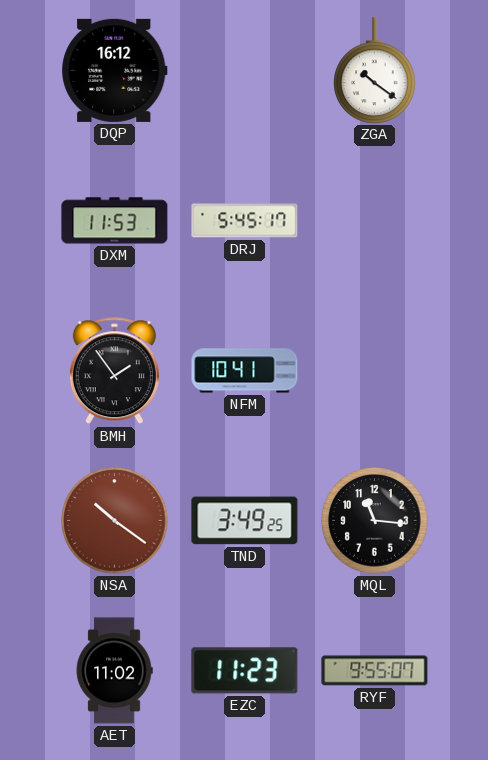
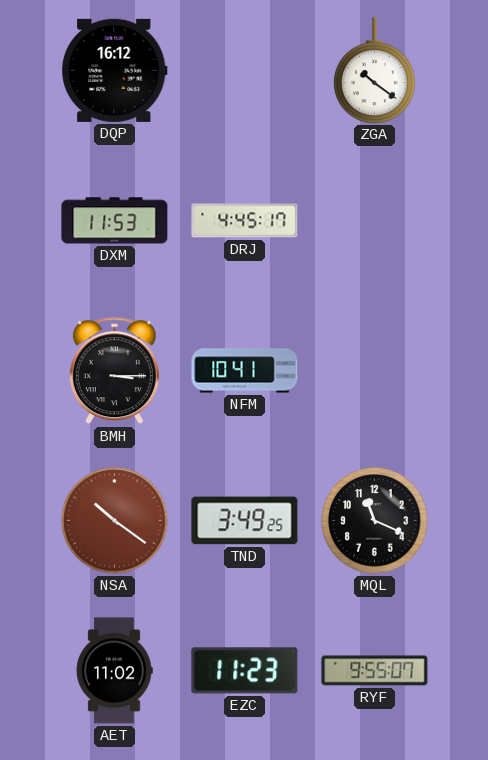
DRJ: 5:45 -> 4:45 (245, 221)
BMH: 1:54 -> 3:15 (114, 371)
MQL: 11:16 -> 11:19 (375, 521)
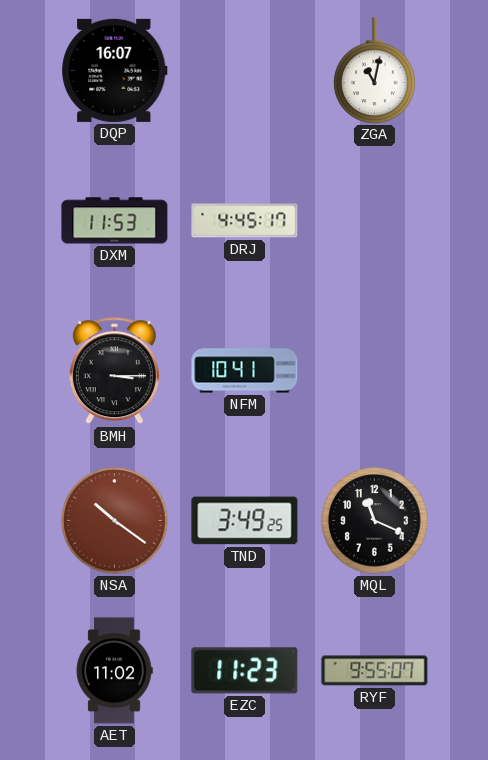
DQP: 16:12 -> 16:07 (115, 70)
ZGA: 10:21 -> 11:02 (375, 70)
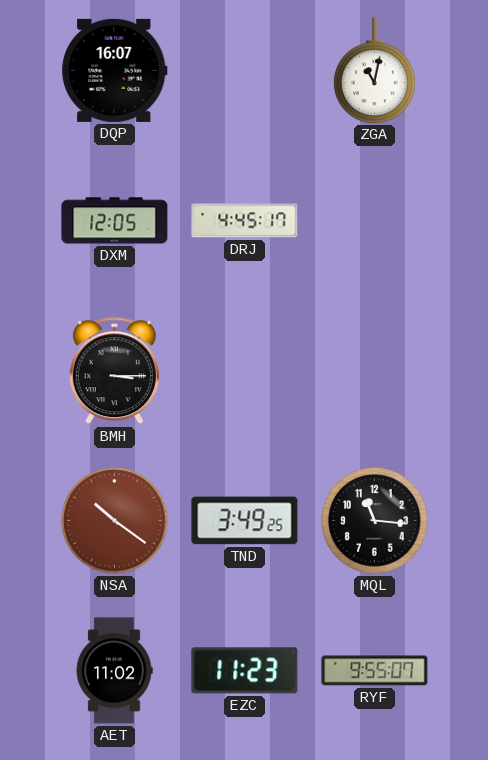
DXM: 11:53 -> 12:05 (115, 221)
NFM: 10:41 -> none (245, 371)
MQL: 11:19 -> 11:16 (375, 521)
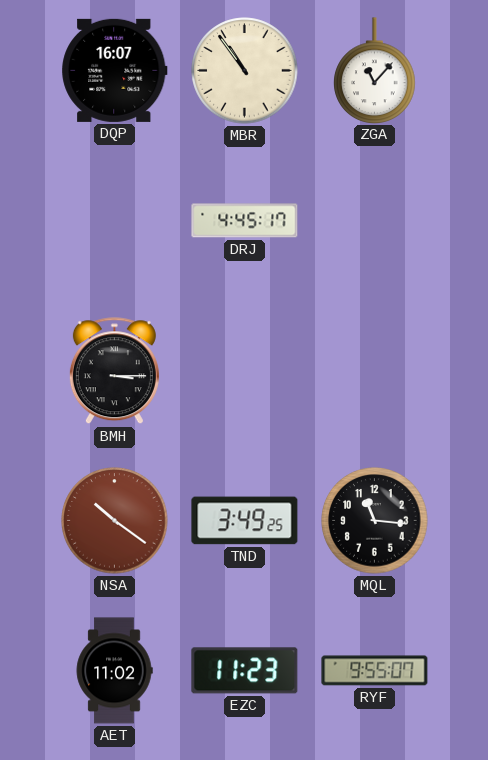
MBR: none -> 10:54 (245, 71)
ZGA: 11:02 -> 11:07 (375, 70)
DXM: 12:05 -> none (115, 221)
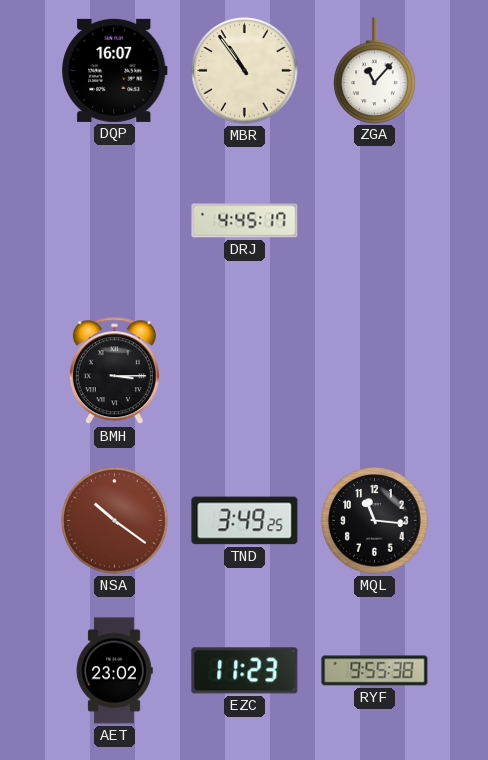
AET: 11:02 -> 23:02 (114, 671)
RYF: 9:55:07 -> 9:55:38 (375, 671)
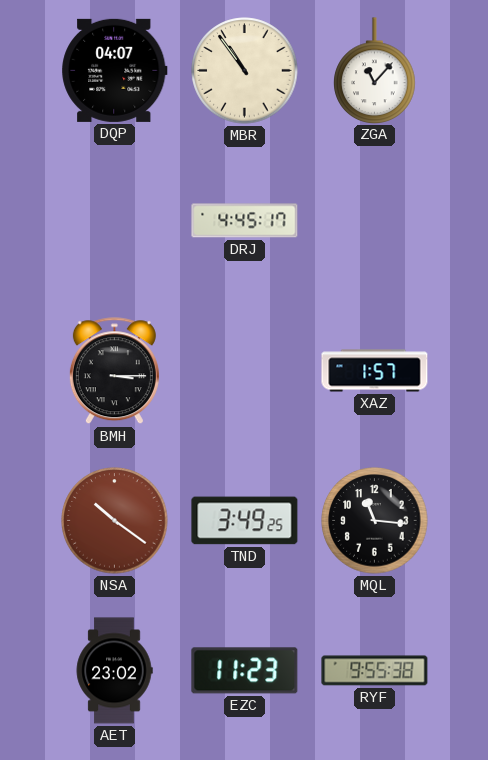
DQP: 16:07 -> 04:07 (115, 70)
XAZ: none -> 1:57 (375, 371)
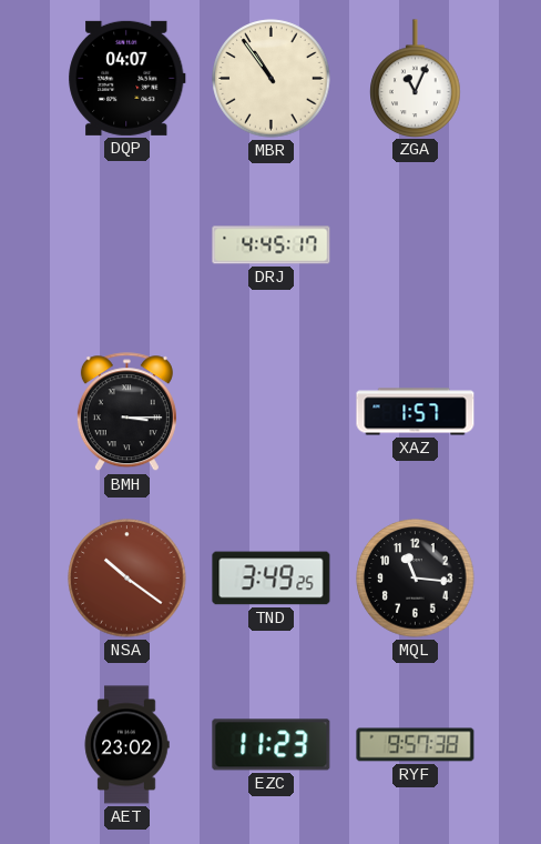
ZGA: 11:07 -> 11:04 (416, 78)
RYF: 9:55 -> 9:57 (416, 745)
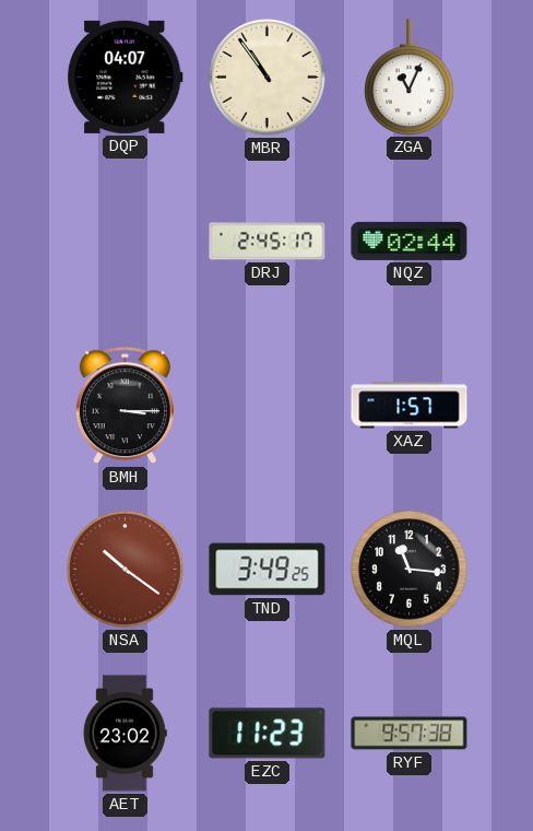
DRJ: 4:45 -> 2:45 (268, 242)
NQZ: none -> 02:44 (410, 241)
